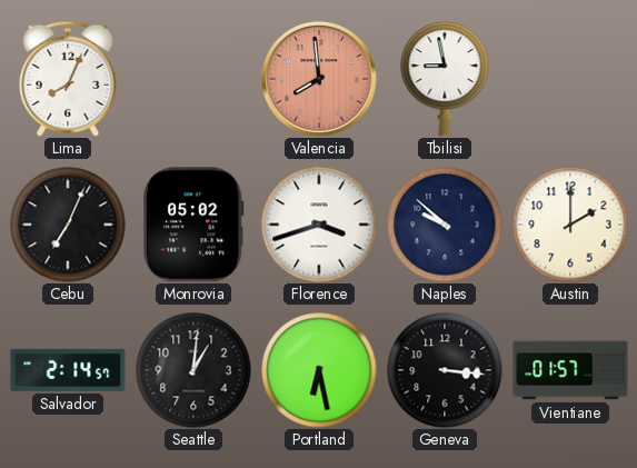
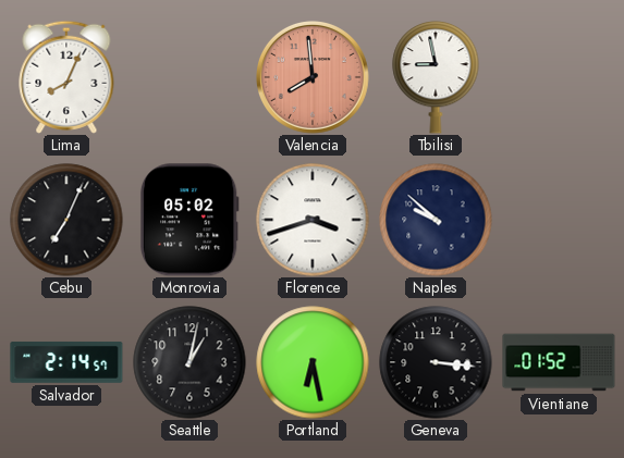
Austin: 2:00 -> none (570, 225)
Seattle: 1:01 -> 1:02 (189, 362)
Vientiane: 01:57 -> 01:52 (559, 362)
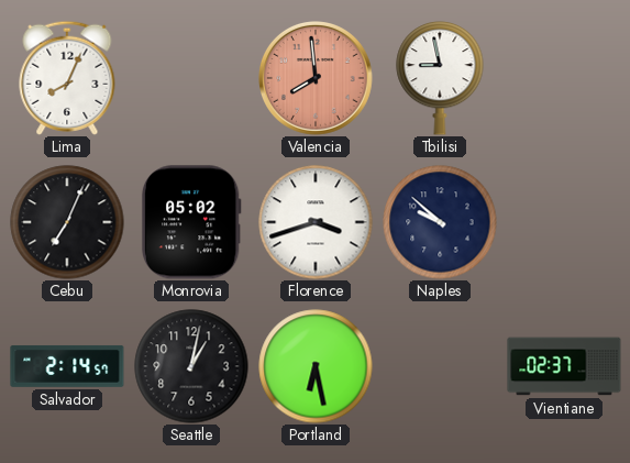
Geneva: 3:16 -> none (436, 362)
Vientiane: 01:52 -> 02:37 (564, 366)
